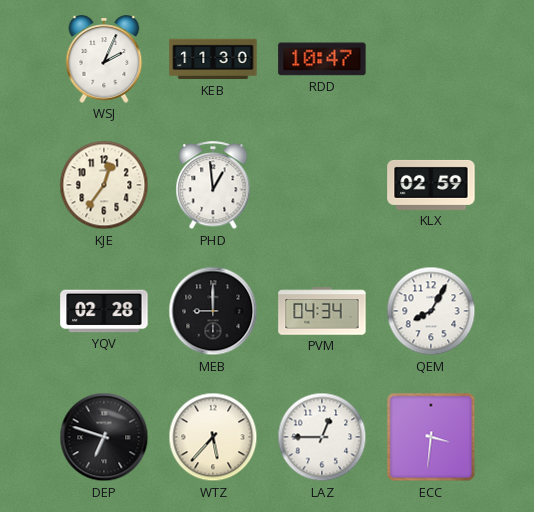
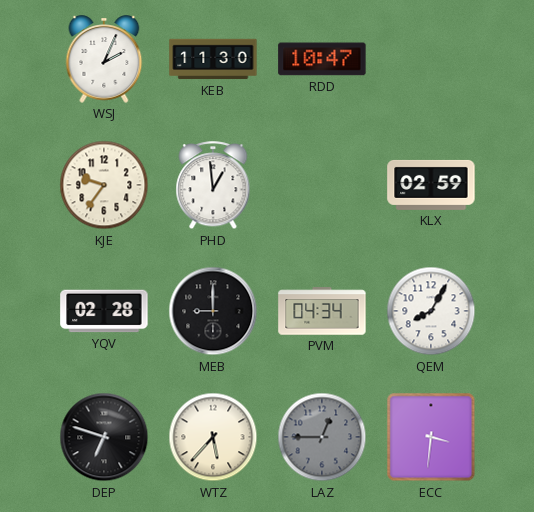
KJE: 12:36 -> 9:36 (104, 185)
LAZ dial: white -> grey (322, 437)
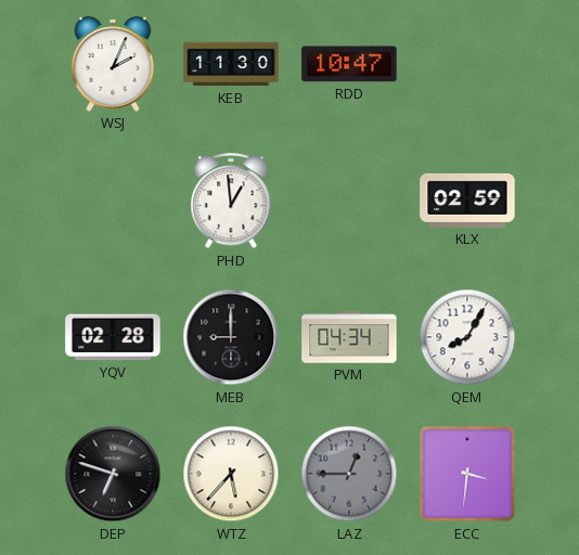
KJE: 9:36 -> none (104, 185)
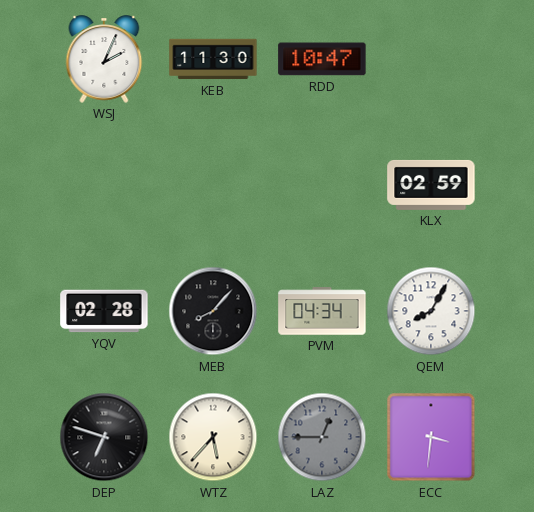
PHD: 12:59 -> none (231, 202)
MEB: 9:00 -> 8:07 (213, 311)
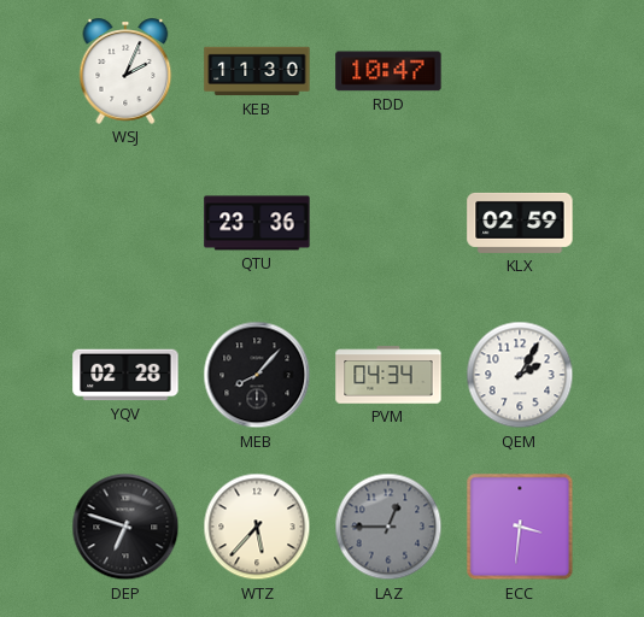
QTU: none -> 23:36 (257, 223)
QEM: 8:05 -> 2:05 (520, 375)
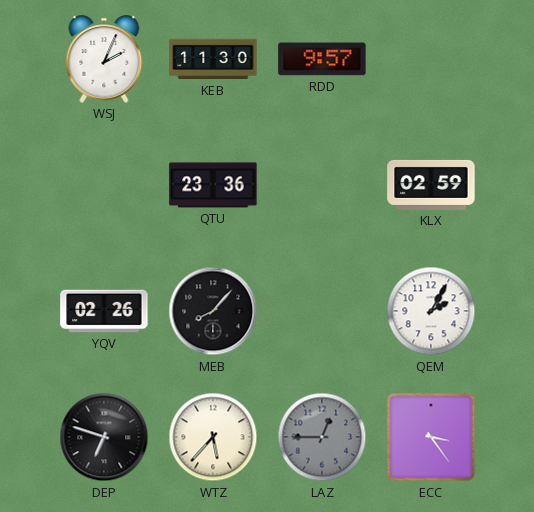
RDD: 10:47 -> 9:57 (322, 59)
YQV: 02:28 -> 02:26 (104, 311)
PVM: 04:34 -> none (388, 375)
ECC: 3:31 -> 3:24 (431, 437)
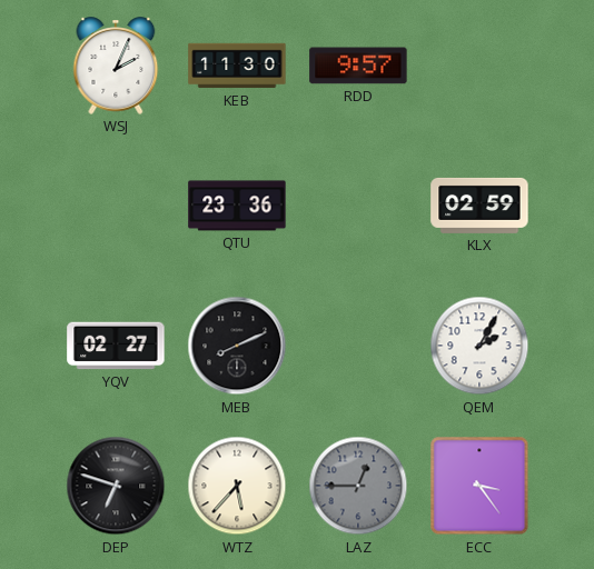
YQV: 02:26 -> 02:27 (116, 346)
MEB: 8:07 -> 8:11 (237, 346)
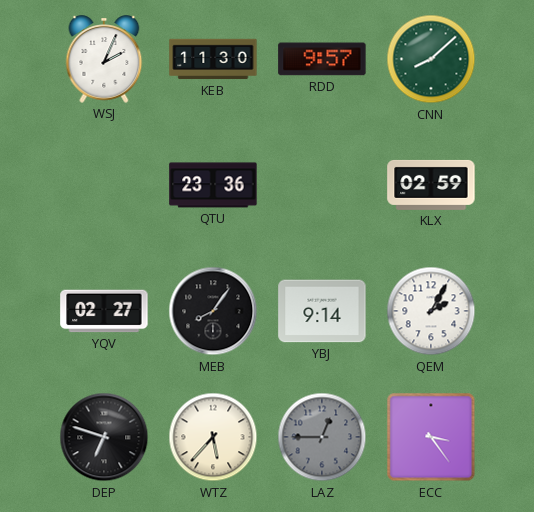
CNN: none -> 8:08 (431, 59)
MEB: 8:11 -> 8:06 (213, 311)
YBJ: none -> 9:14 (322, 311)
